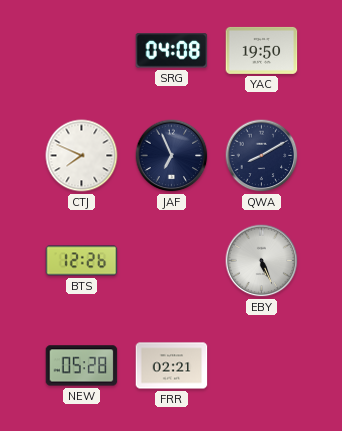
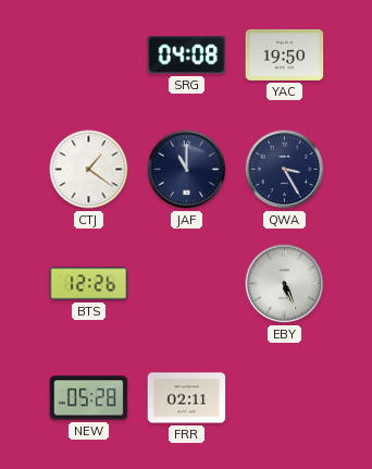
CTJ: 7:49 -> 1:21 (89, 170)
JAF: 6:56 -> 11:00 (187, 170)
QWA: 8:10 -> 3:25 (285, 170)
FRR: 02:21 -> 02:11 (187, 398)
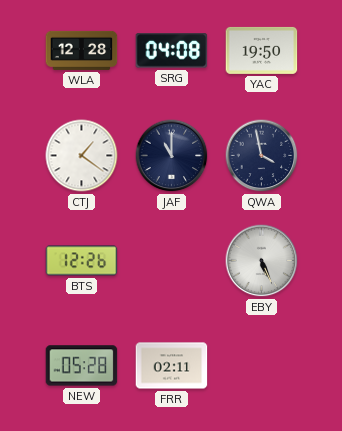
WLA: none -> 12:28 (82, 50)
QWA: 3:25 -> 3:58 (262, 156)
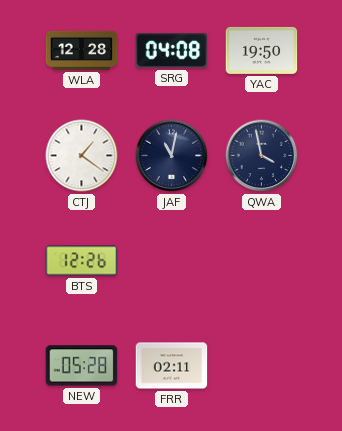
JAF: 11:00 -> 11:02 (172, 156)
EBY: 5:26 -> none (262, 261)
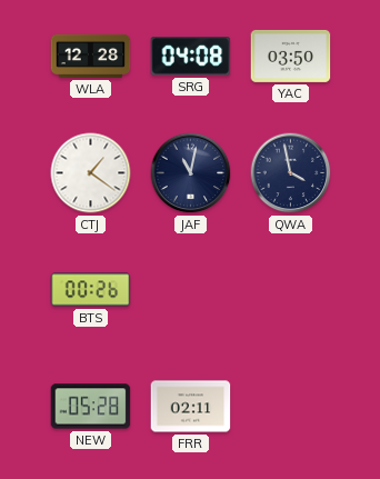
YAC: 19:50 -> 03:50 (291, 56)
BTS: 12:26 -> 00:26 (91, 290)
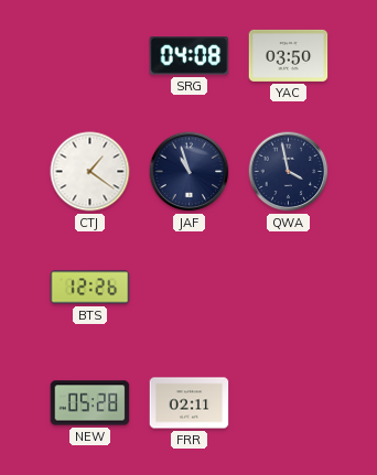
WLA: 12:28 -> none (91, 56)
JAF: 11:02 -> 10:57 (190, 172)
BTS: 00:26 -> 12:26 (90, 288)
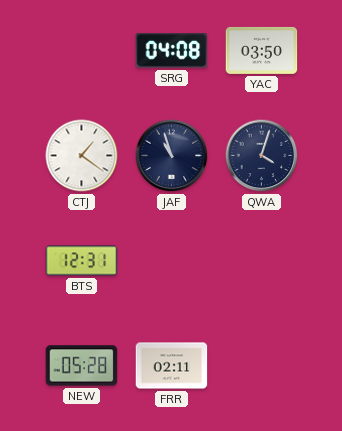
QWA: 3:58 -> 4:03 (262, 156)
BTS: 12:26 -> 12:31 (82, 261)
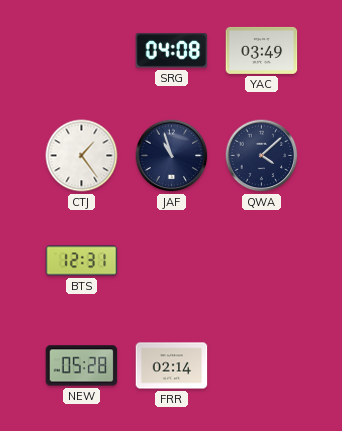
YAC: 03:50 -> 03:49 (262, 50)
CTJ: 1:21 -> 1:24 (82, 156)
QWA: 4:03 -> 4:08 (262, 156)
FRR: 02:11 -> 02:14 (172, 366)
